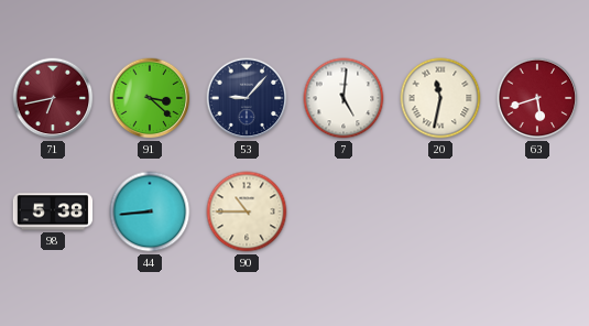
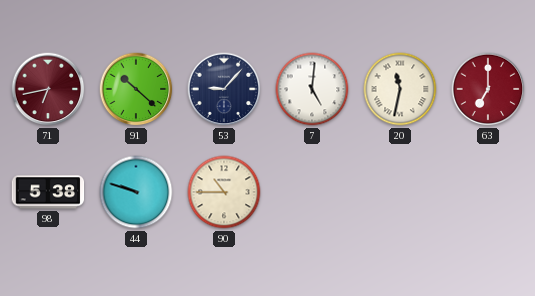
91: 3:22 -> 10:22 (136, 89)
63: 5:42 -> 7:00 (488, 89)
44: 8:44 -> 9:48 (136, 192)
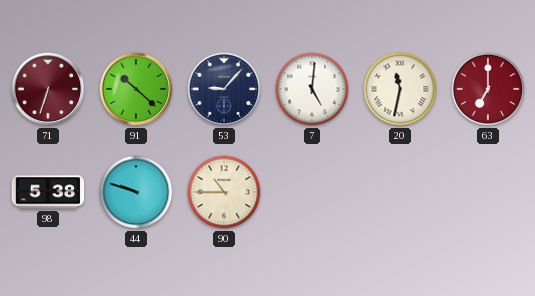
71: 6:43 -> 6:33 (48, 89)
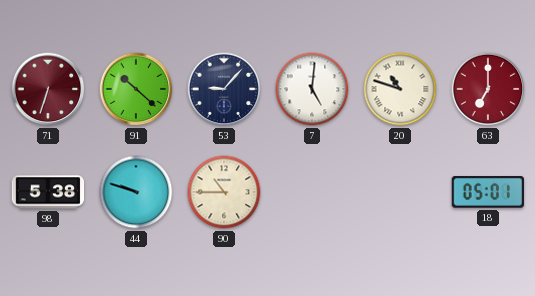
20: 11:32 -> 10:48 (400, 89)
18: none -> 05:01 (487, 192)
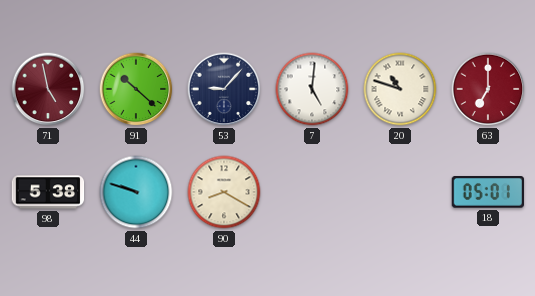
71: 6:33 -> 4:58 (48, 89)
90: 10:45 -> 8:20 (224, 192)
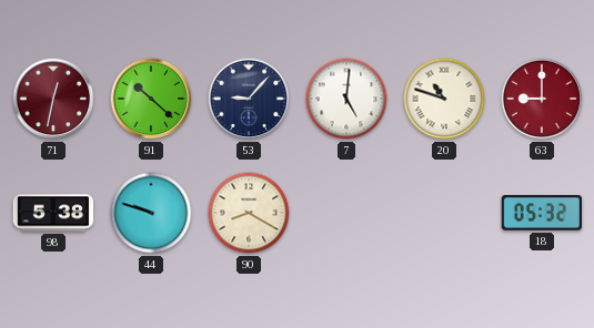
71: 4:58 -> 12:32 (53, 99)
63: 7:00 -> 9:00 (542, 99)
18: 05:01 -> 05:32 (541, 213)
